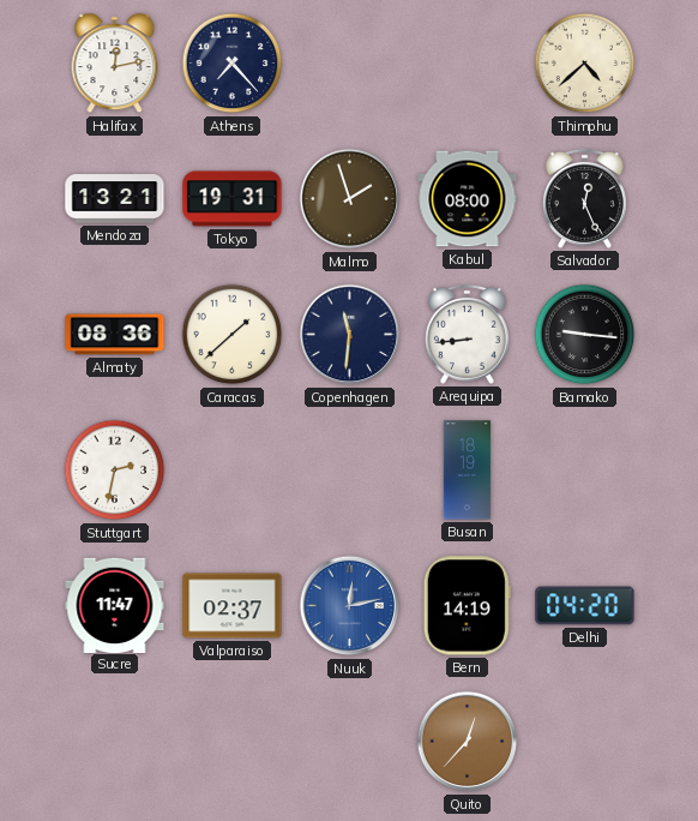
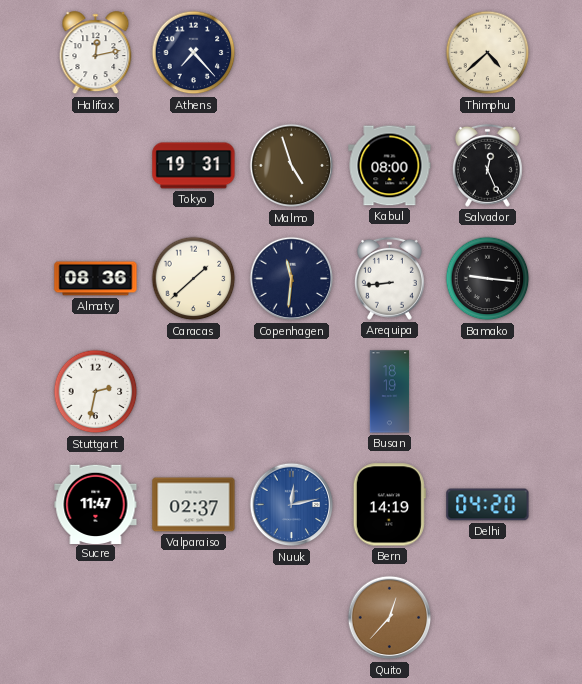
Mendoza: 13:21 -> none (115, 199)
Malmo: 1:57 -> 4:57 (292, 166)
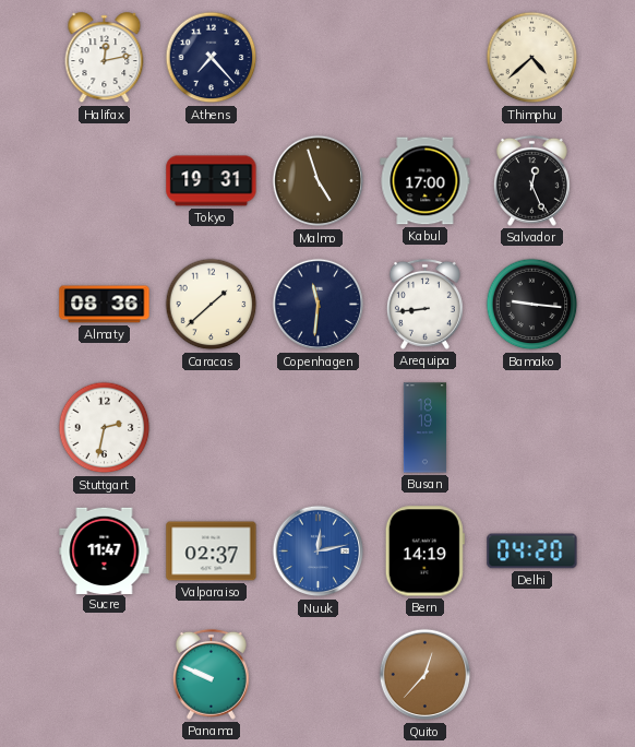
Kabul: 08:00 -> 17:00 (426, 181)
Panama: none -> 9:49 (211, 674)
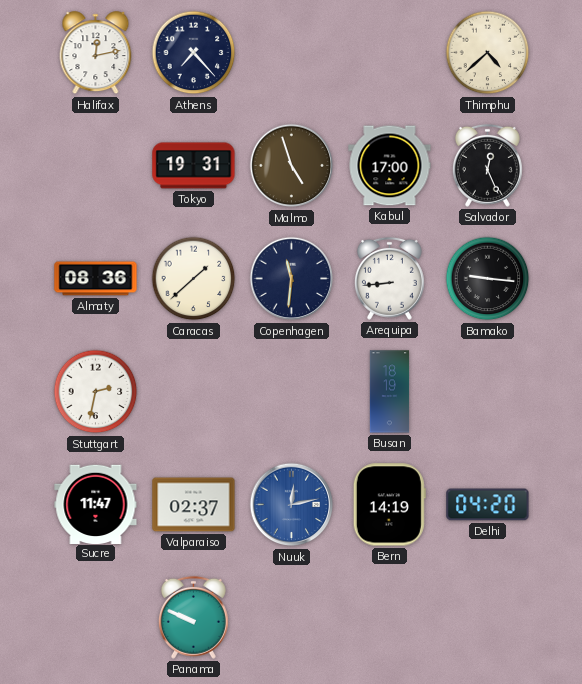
Quito: 12:37 -> none (426, 675)
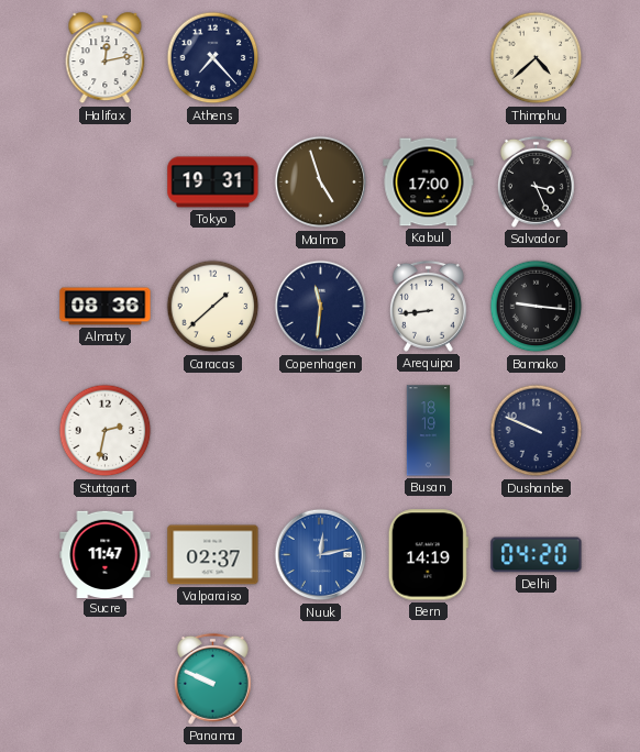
Salvador: 12:26 -> 3:26 (536, 181)
Dushanbe: none -> 9:49 (537, 431)
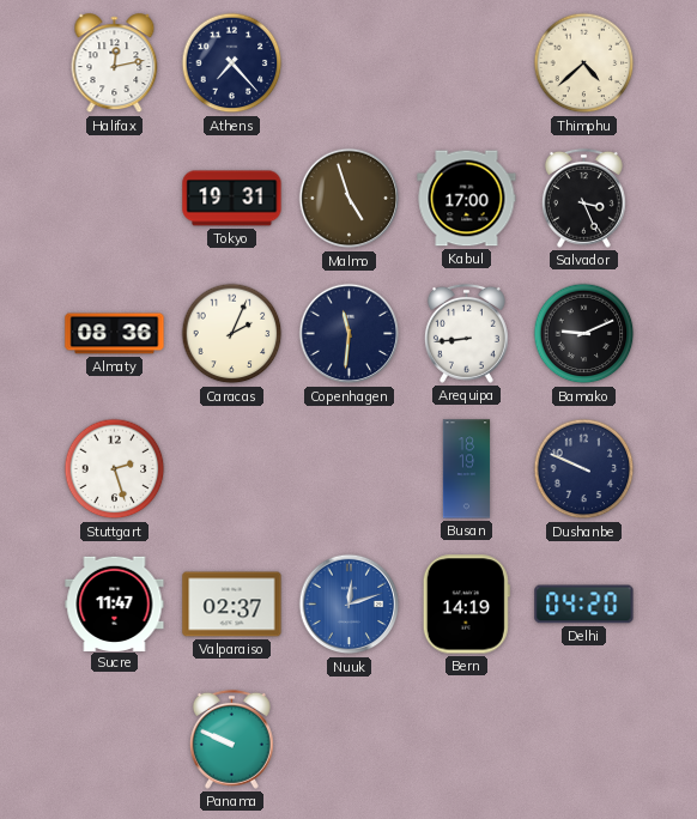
Caracas: 1:38 -> 2:04 (232, 334)
Bamako: 9:16 -> 9:11 (584, 334)
Stuttgart: 2:32 -> 2:27 (115, 469)
Nuuk: 12:13 -> 12:12 (350, 605)
